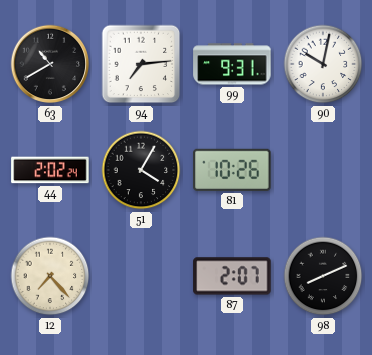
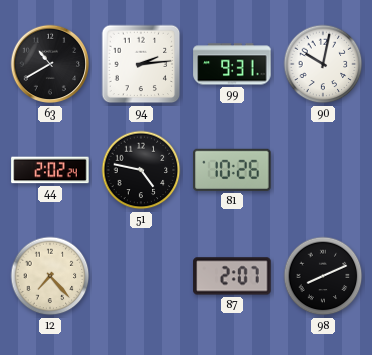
94: 7:14 -> 2:14 (141, 64)
51: 4:05 -> 4:47 (141, 170)
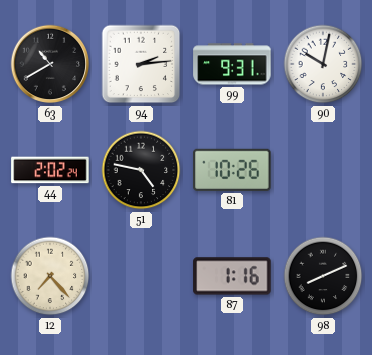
87: 2:07 -> 1:16 (232, 276)
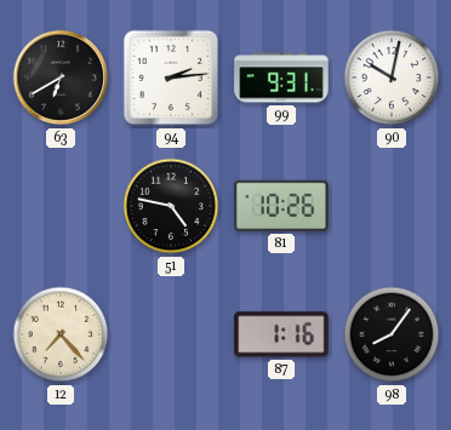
63: 10:40 -> 6:40 (61, 78)
44: 2:02 -> none (50, 170)
98: 8:11 -> 8:06 (392, 334)
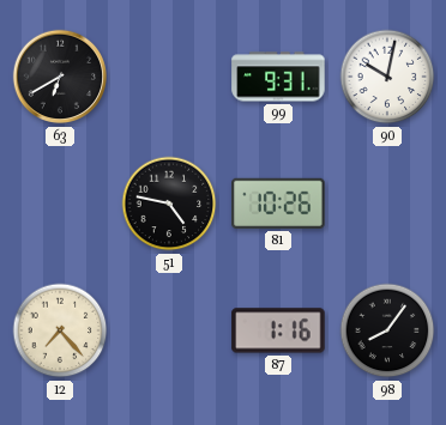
94: 2:14 -> none (171, 78)
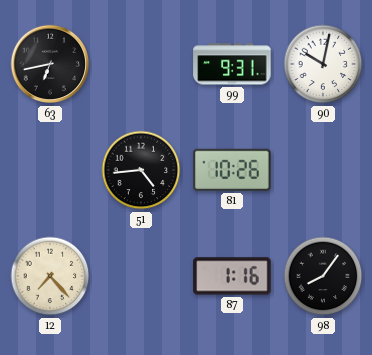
63: 6:40 -> 6:43 (50, 64)
51: 4:47 -> 4:44 (141, 170)
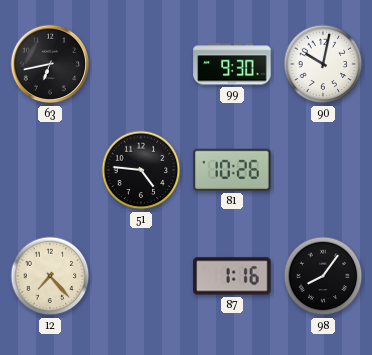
99: 9:31 -> 9:30 (232, 64)
51: 4:44 -> 4:46 (141, 170)
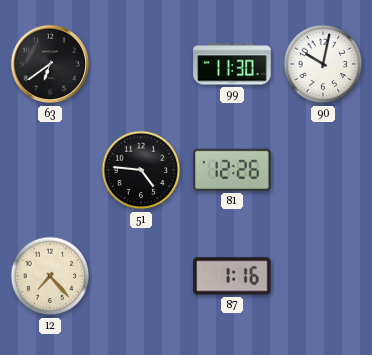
63: 6:43 -> 6:39 (50, 64)
99: 9:30 -> 11:30 (232, 64)
81: 10:26 -> 12:26 (232, 170)
98: 8:06 -> none (323, 276)
